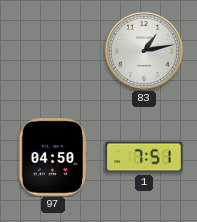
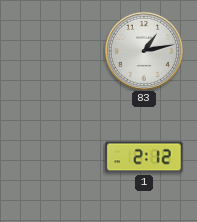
97: 04:50 -> none (53, 157)
1: 7:51 -> 2:12 (144, 157)
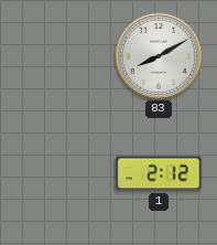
83: 1:13 -> 8:10 (159, 56)
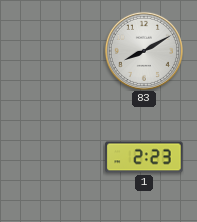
1: 2:12 -> 2:23 (144, 157)
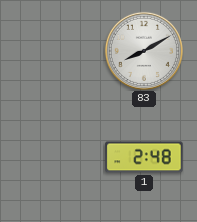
1: 2:23 -> 2:48 (144, 157)
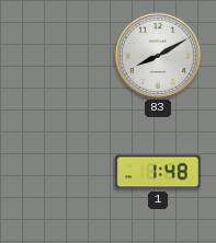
1: 2:48 -> 1:48 (158, 172)
